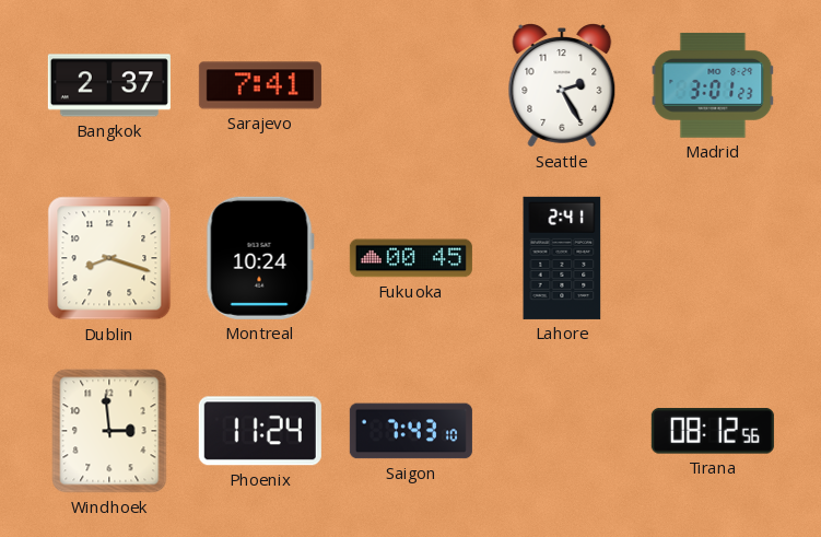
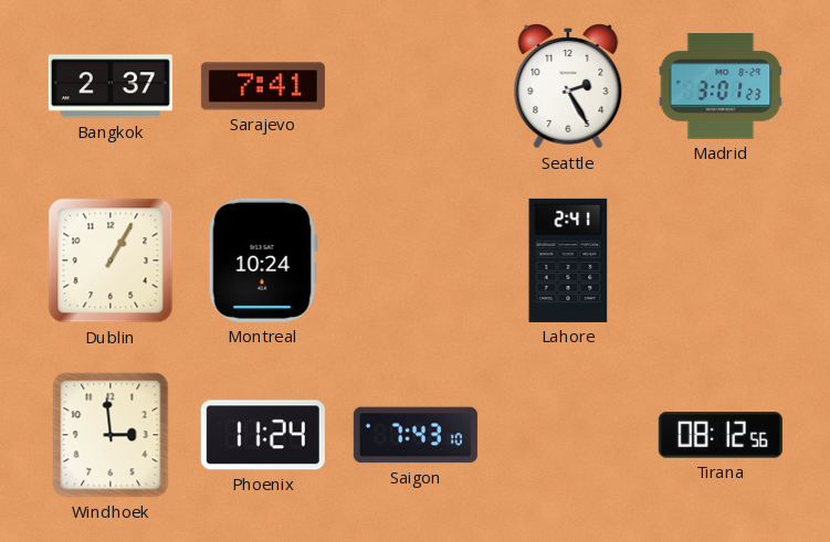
Dublin: 8:18 -> 1:05 (111, 261)
Fukuoka: 00:45 -> none (411, 258)
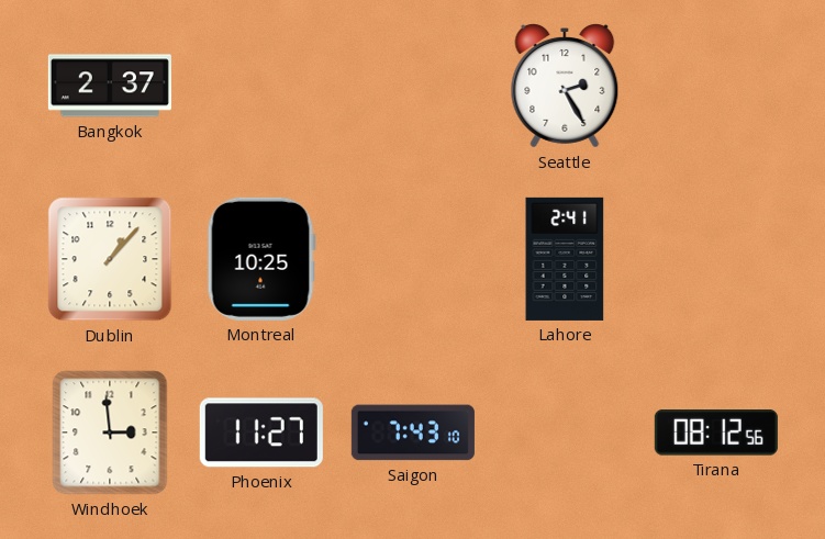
Sarajevo: 7:41 -> none (263, 86)
Madrid: 3:01 -> none (721, 86)
Dublin: 1:05 -> 1:07 (110, 259)
Montreal: 10:24 -> 10:25 (261, 259)
Phoenix: 11:24 -> 11:27 (261, 433)
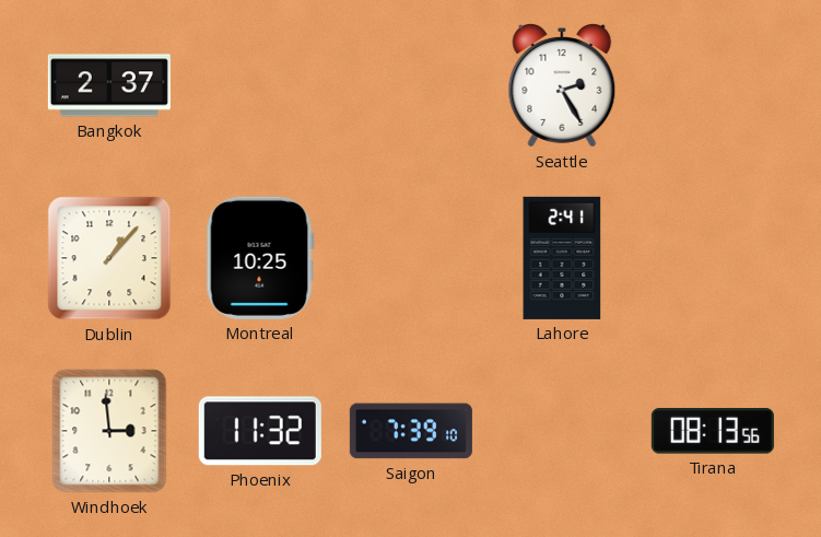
Phoenix: 11:27 -> 11:32 (260, 431)
Saigon: 7:43 -> 7:39 (411, 431)
Tirana: 08:12 -> 08:13 (713, 431)
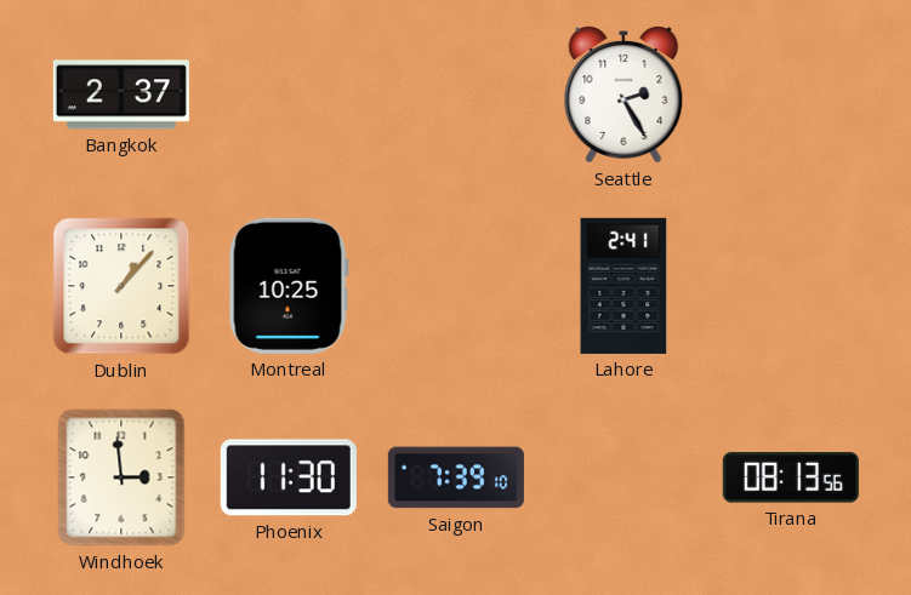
Phoenix: 11:32 -> 11:30 (289, 477)
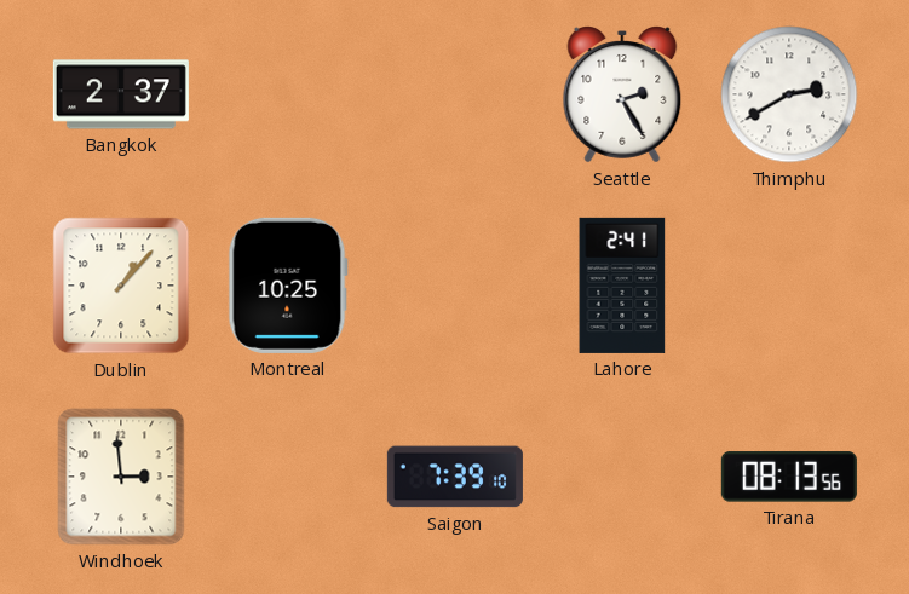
Thimphu: none -> 2:40 (789, 94)
Phoenix: 11:30 -> none (289, 477)
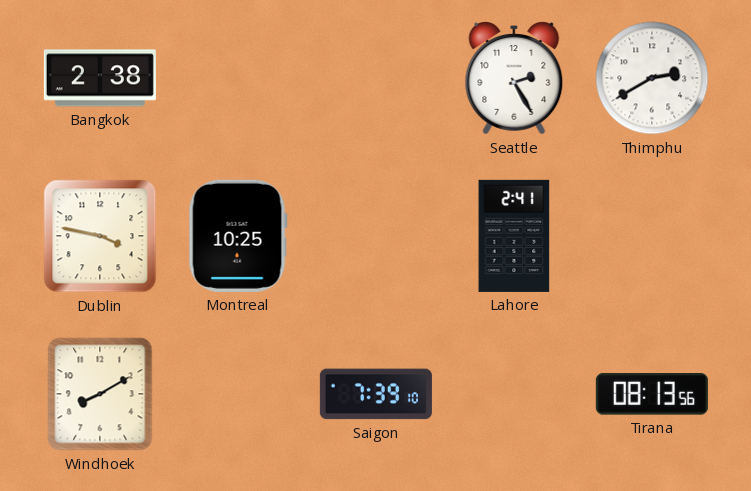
Bangkok: 2:37 -> 2:38 (100, 78)
Dublin: 1:07 -> 3:47 (100, 236)
Windhoek: 2:59 -> 8:10 (100, 394)
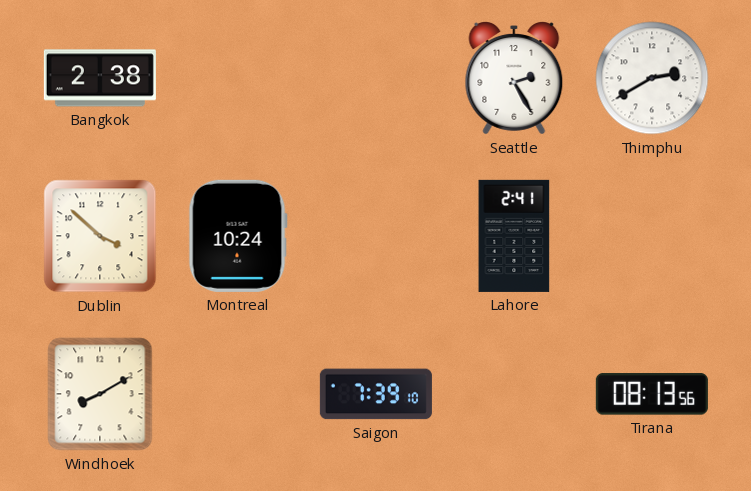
Dublin: 3:47 -> 3:52 (100, 236)
Montreal: 10:25 -> 10:24 (238, 236)
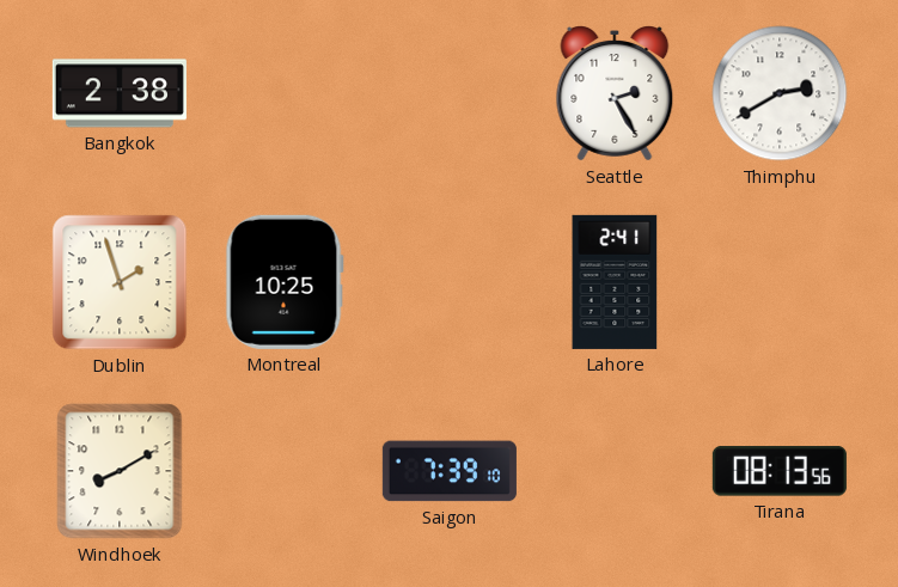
Dublin: 3:52 -> 1:57 (120, 282)
Montreal: 10:24 -> 10:25 (285, 282)
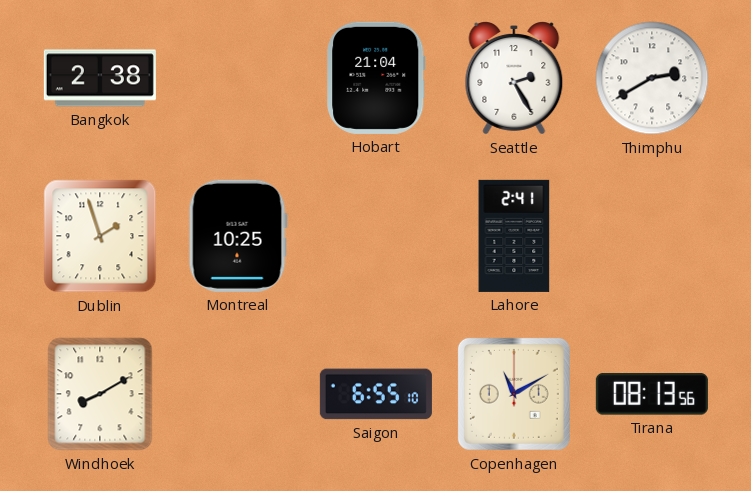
Hobart: none -> 21:04 (376, 78)
Saigon: 7:39 -> 6:55 (376, 394)
Copenhagen: none -> 11:10 (514, 394)
